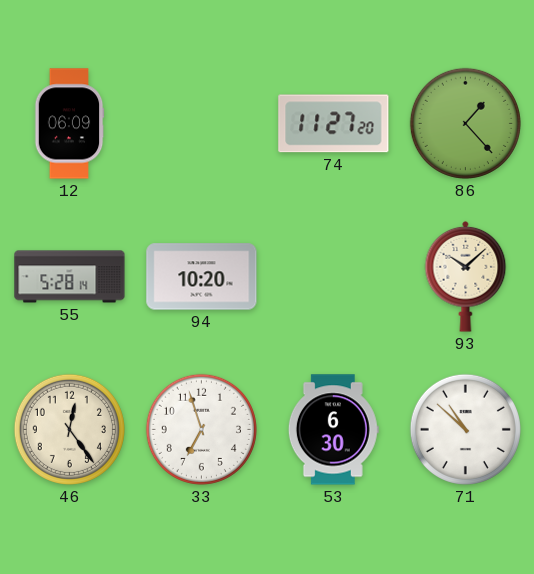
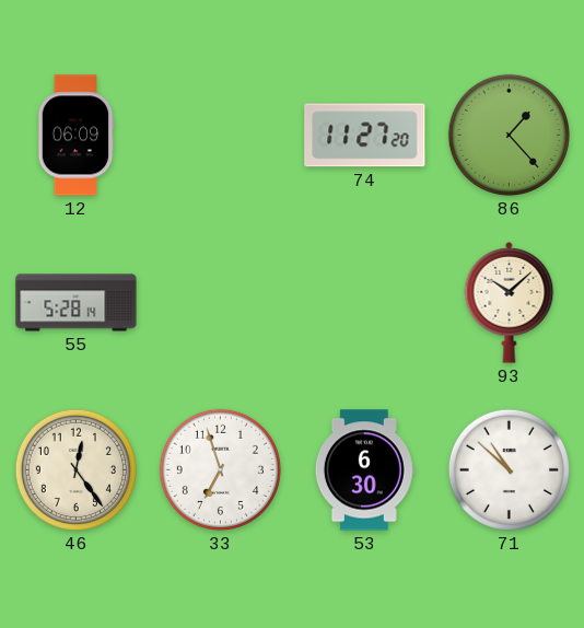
94: 10:20 -> none (202, 277)
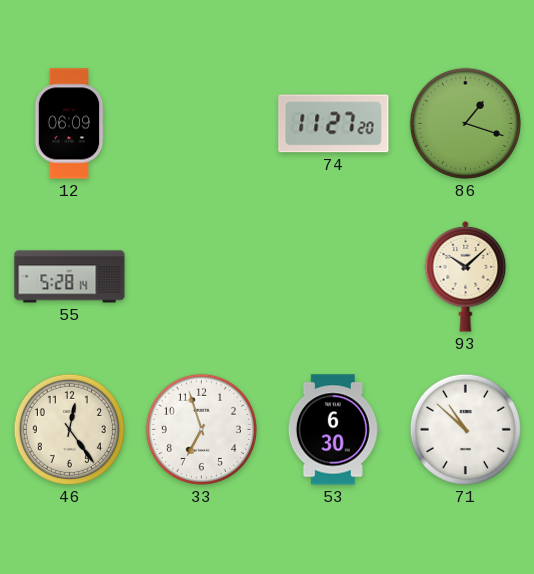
86: 1:23 -> 1:18 (465, 123)
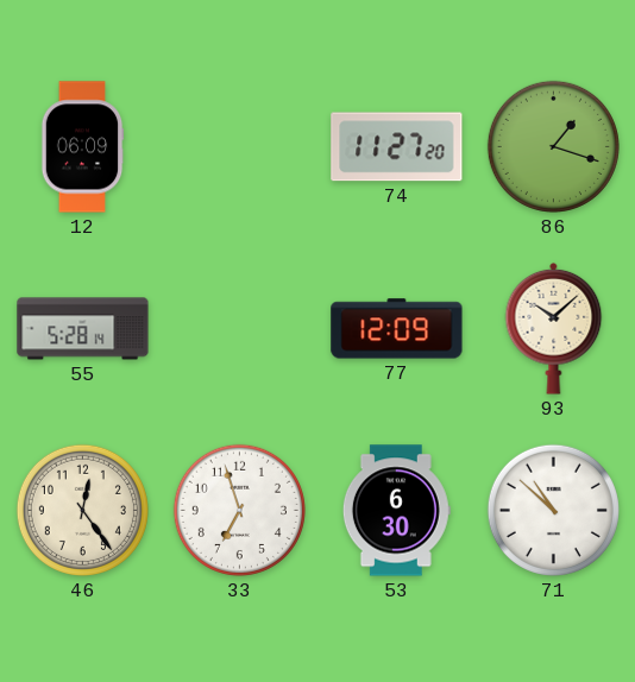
77: none -> 12:09 (397, 329)
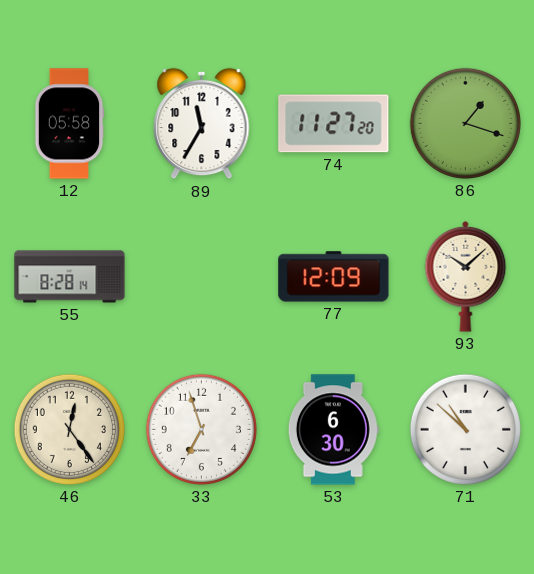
12: 06:09 -> 05:58 (69, 124)
89: none -> 11:35 (202, 124)
55: 5:28 -> 8:28 (70, 277)
